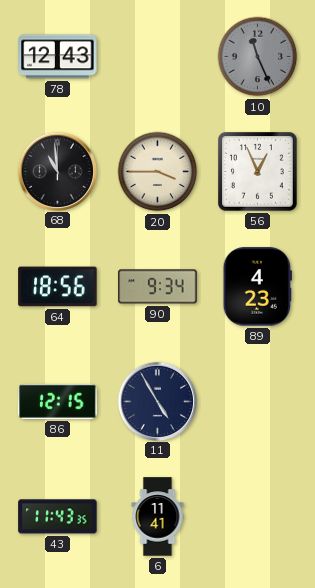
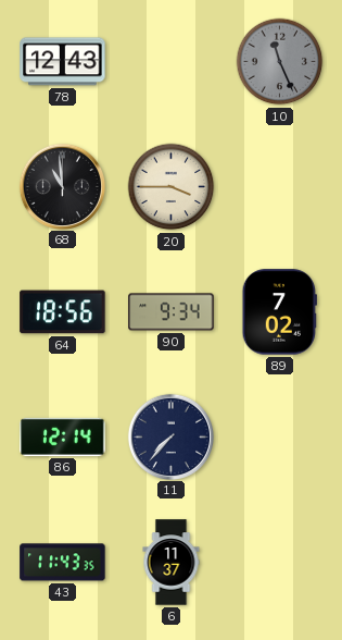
56: 12:56 -> none (258, 172)
89: 4:23 -> 7:02 (279, 312)
86: 12:15 -> 12:14 (63, 436)
11: 4:55 -> 7:37 (170, 436)
6: 11:41 -> 11:37 (172, 563)
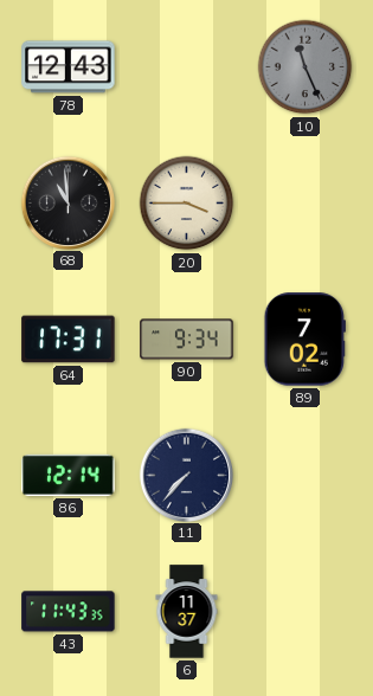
64: 18:56 -> 17:31 (69, 340)
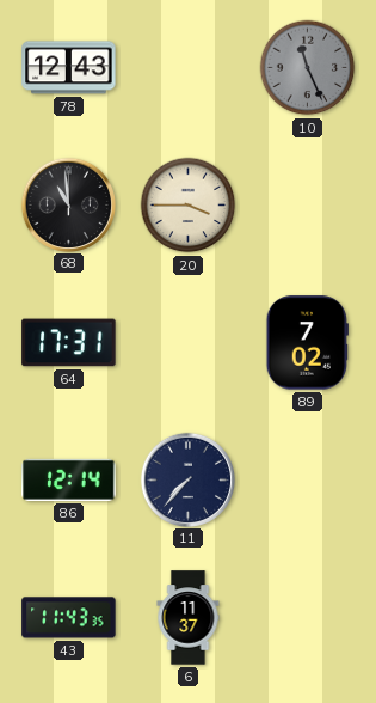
90: 9:34 -> none (187, 340)
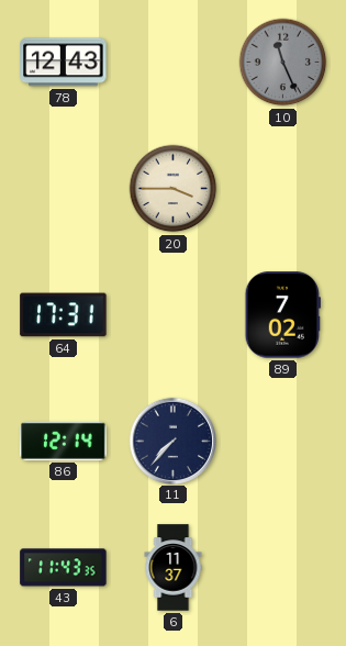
68: 10:59 -> none (68, 204)
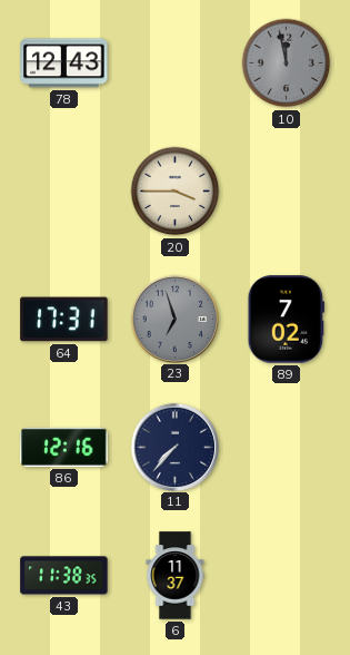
10: 11:26 -> 11:58 (287, 63)
23: none -> 6:57 (174, 319)
86: 12:14 -> 12:16 (64, 447)
43: 11:43 -> 11:38 (64, 576)
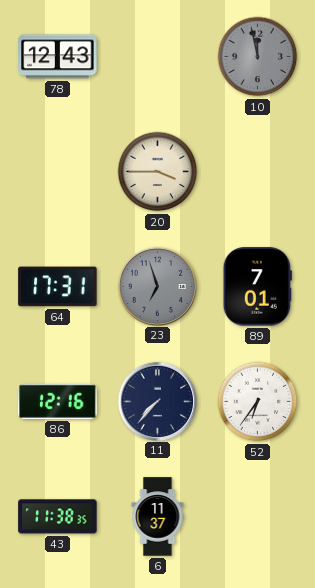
89: 7:02 -> 7:01 (257, 287)
52: none -> 6:36 (258, 402)
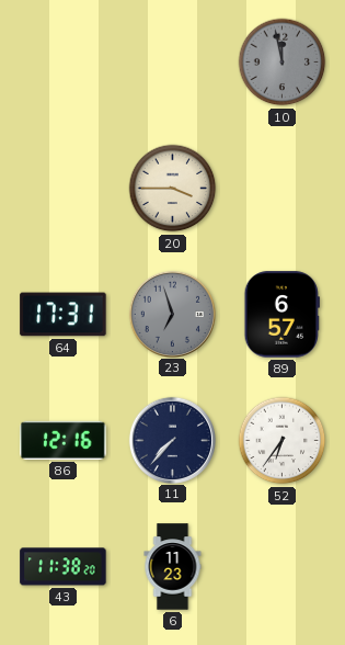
78: 12:43 -> none (58, 57)
89: 7:01 -> 6:57 (281, 315)
43: 11:38:35 -> 11:38:20 (64, 567)
6: 11:37 -> 11:23 (173, 567)
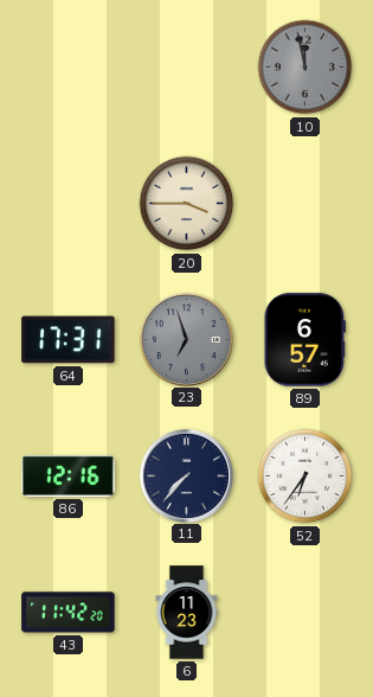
43: 11:38 -> 11:42 (69, 613)
